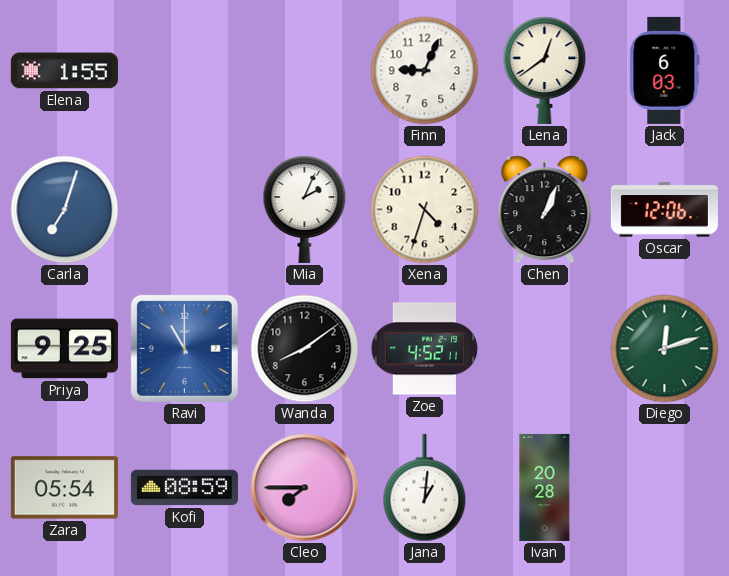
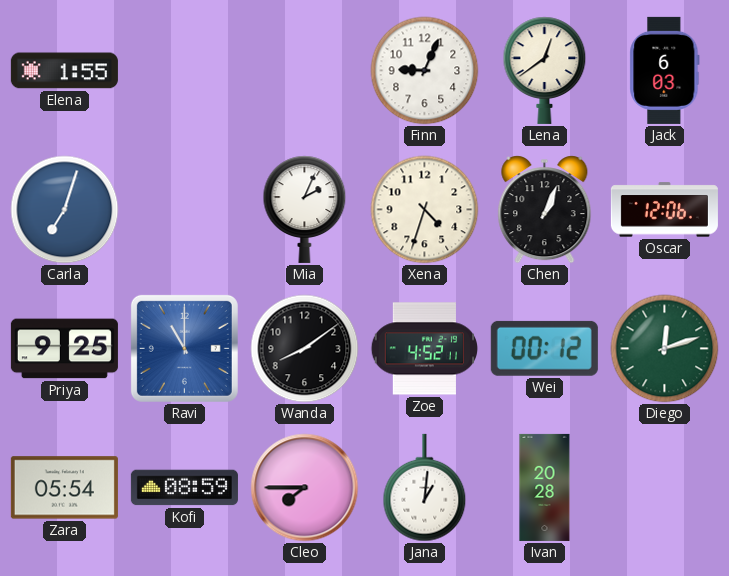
Wei: none -> 00:12 (544, 348)
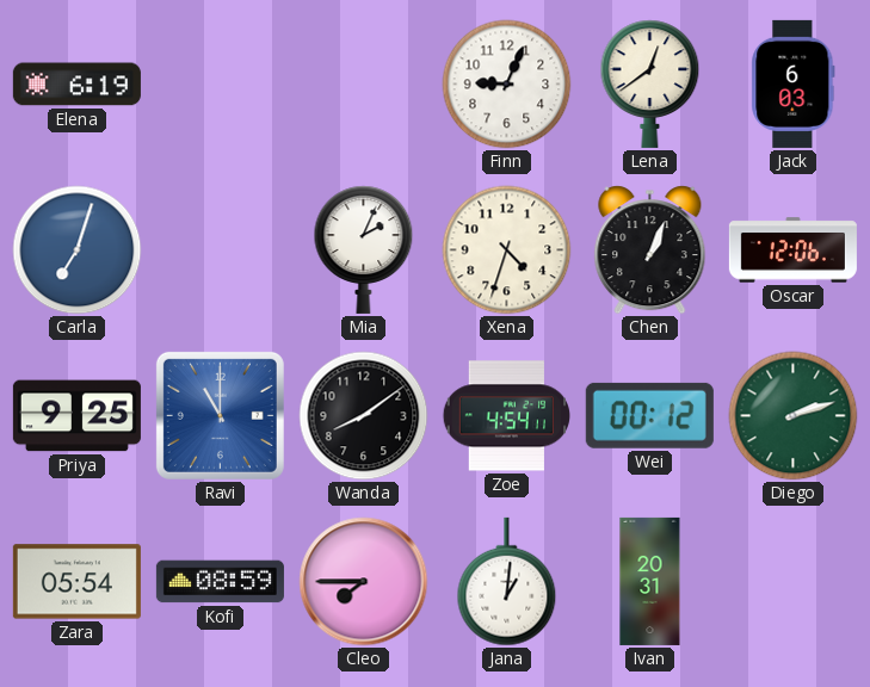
Elena: 1:55 -> 6:19 (76, 85)
Zoe: 4:52 -> 4:54 (506, 416)
Diego: 12:12 -> 2:12 (794, 416)
Ivan: 20:28 -> 20:31 (650, 581)
